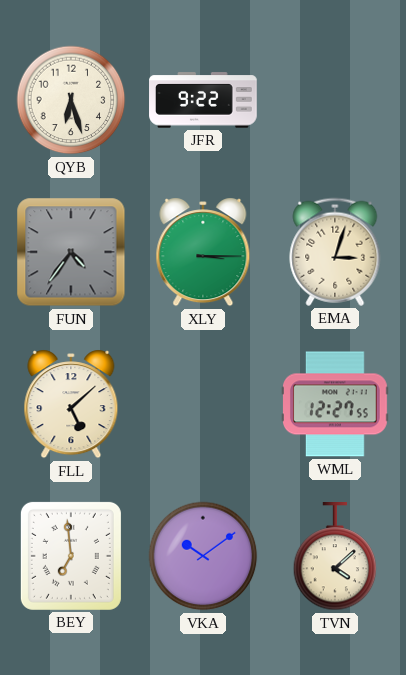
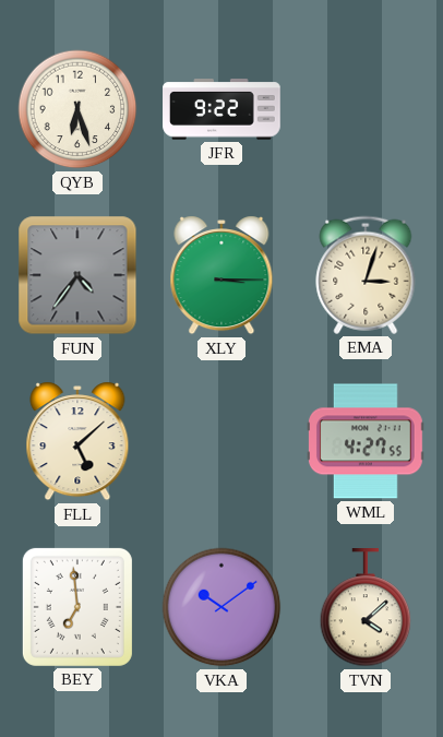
WML: 12:27 -> 4:27 (367, 441)
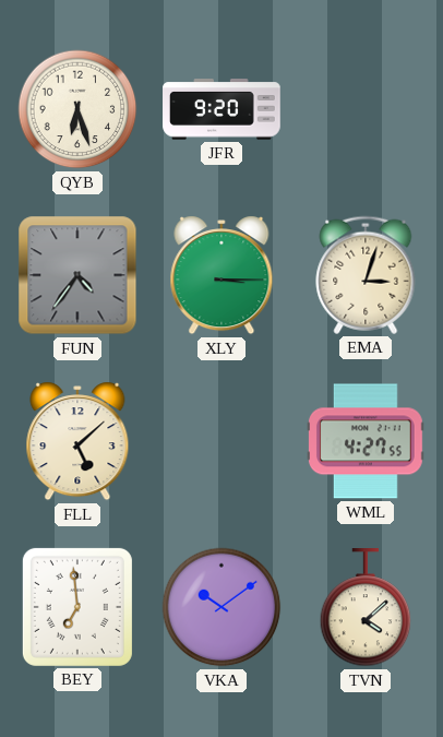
JFR: 9:22 -> 9:20 (221, 109)
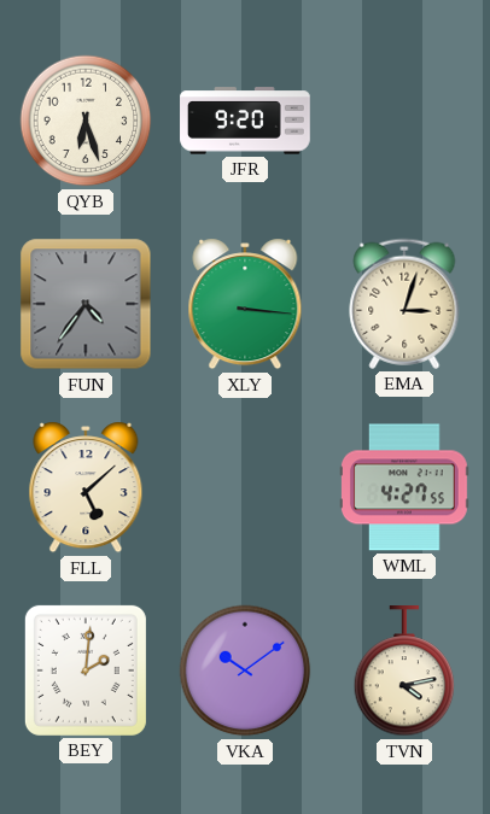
XLY: 3:15 -> 3:16 (245, 304)
BEY: 6:59 -> 2:01 (86, 670)
TVN: 4:08 -> 4:13 (404, 672)
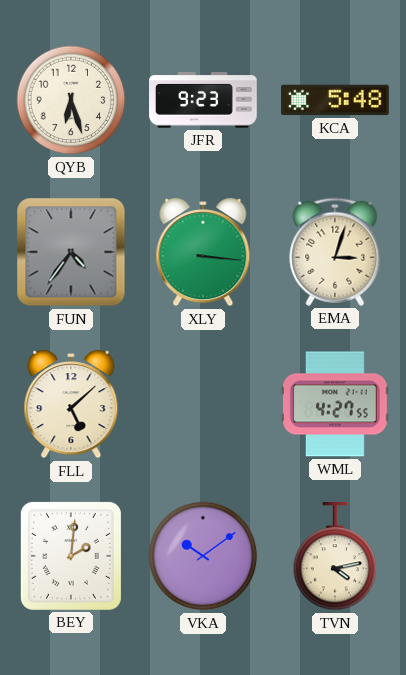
JFR: 9:20 -> 9:23 (203, 100)
KCA: none -> 5:48 (336, 100)
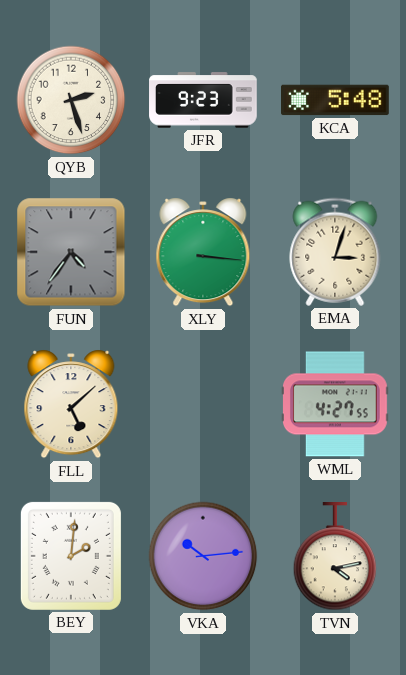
QYB: 6:27 -> 2:27 (71, 100)
VKA: 10:09 -> 10:14 (203, 556)
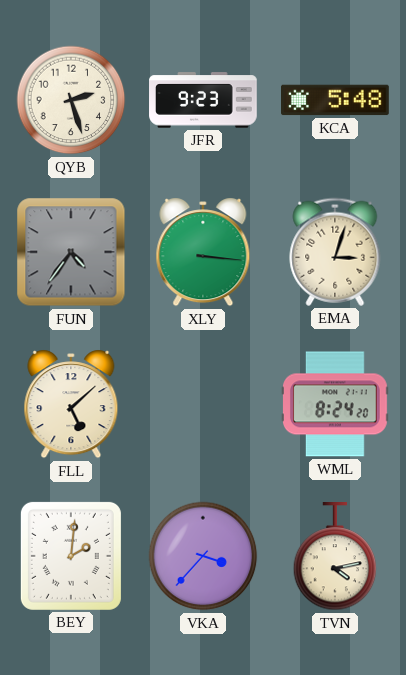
WML: 4:27 -> 8:24 (336, 404)
VKA: 10:14 -> 3:37 (203, 556)
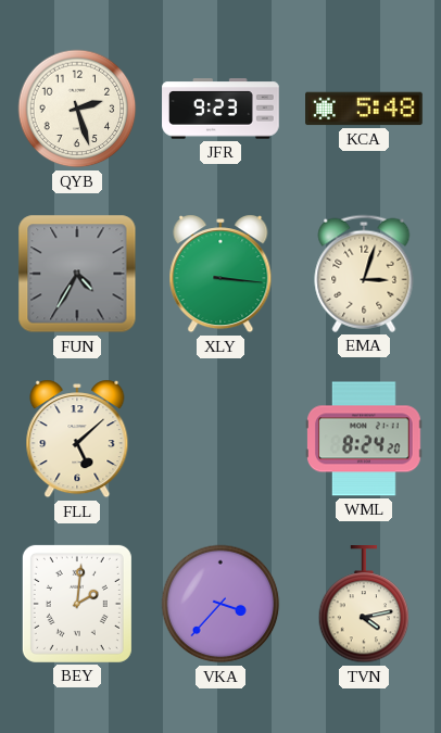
FUN: 4:36 -> 4:35 (77, 274)
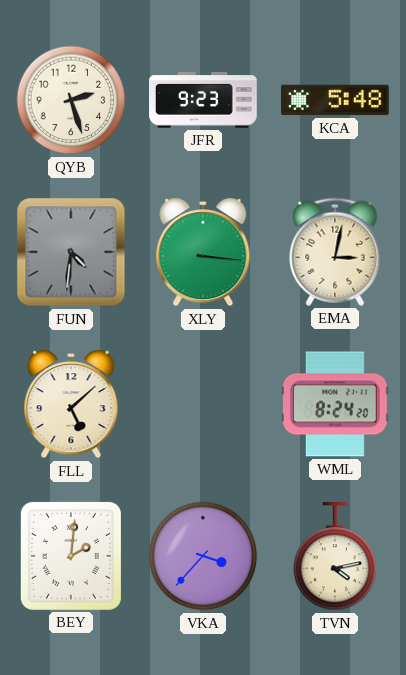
FUN: 4:35 -> 4:31 (71, 252)
EMA: 3:03 -> 3:02 (335, 252)
